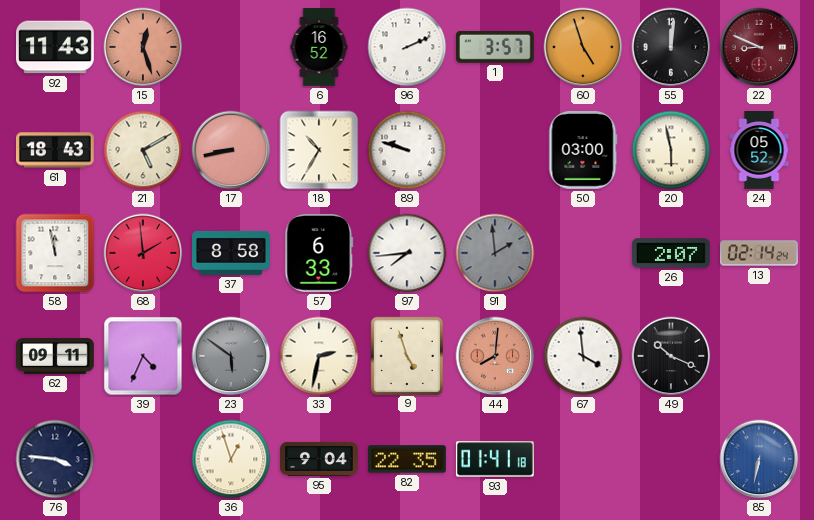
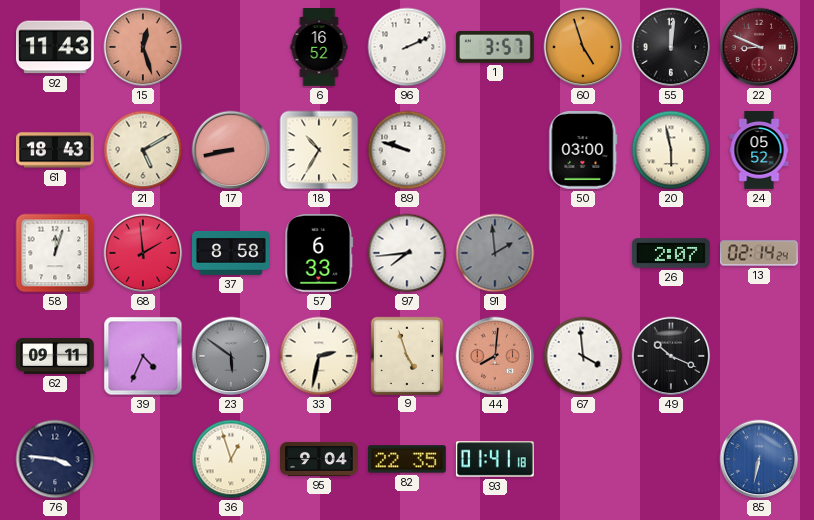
58: 11:58 -> 12:03 (55, 253)
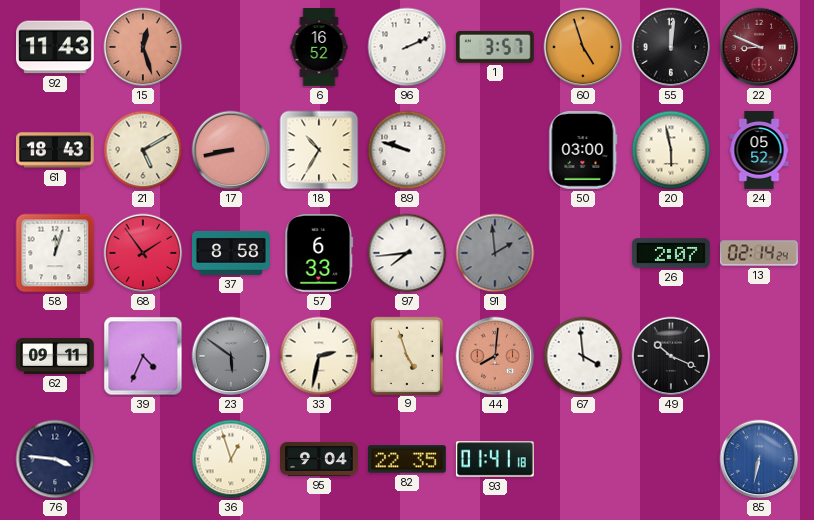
68: 1:59 -> 1:54 (143, 253)
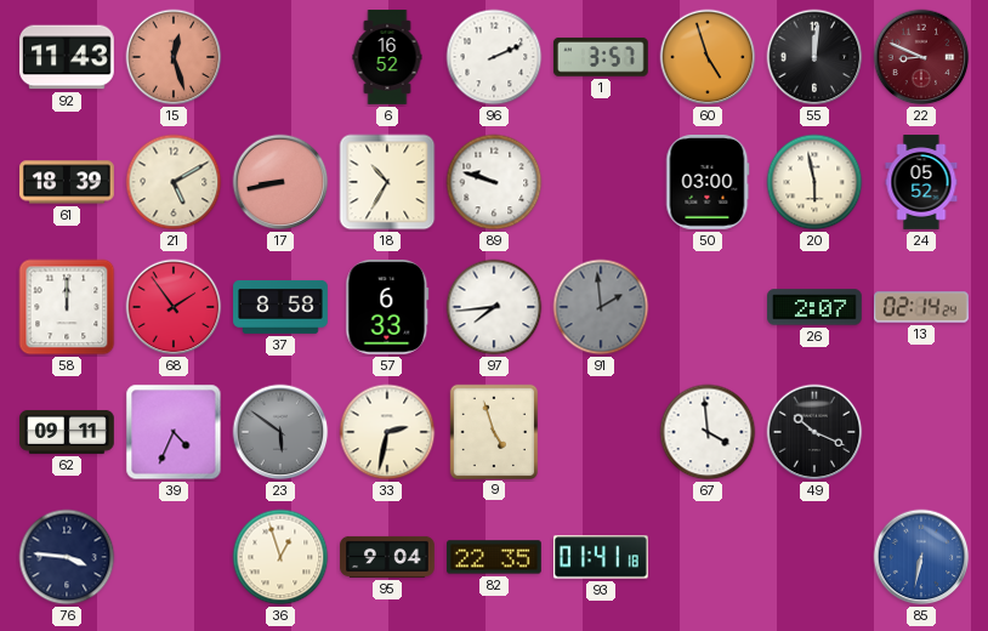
61: 18:43 -> 18:39 (68, 182)
58: 12:03 -> 12:00 (67, 307)
44: 8:01 -> none (495, 356)
